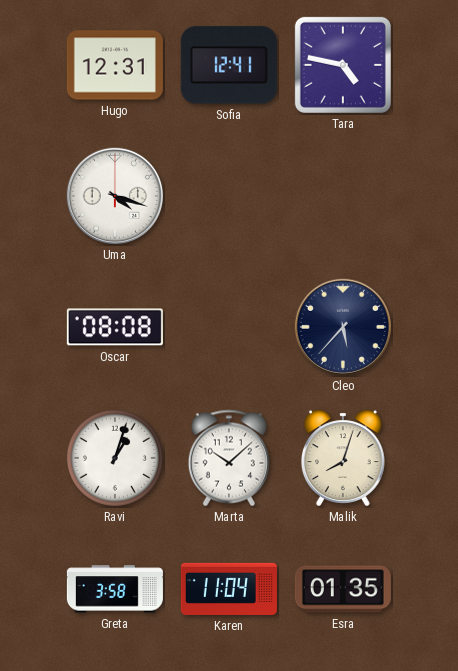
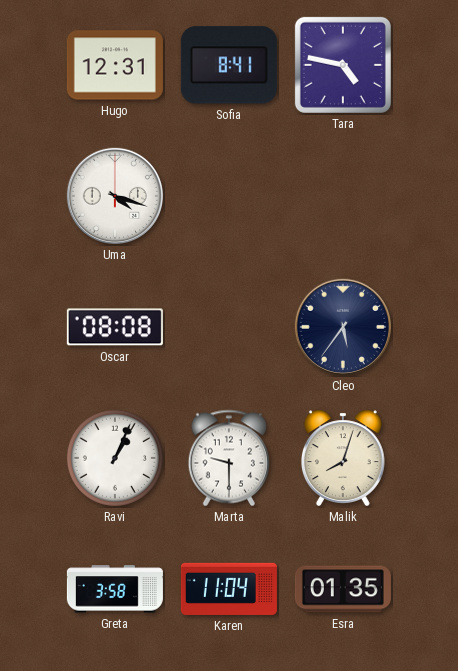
Sofia: 12:41 -> 8:41 (229, 65)
Cleo: 5:37 -> 5:36 (343, 327)
Ravi: 1:03 -> 1:04 (115, 458)
Marta: 10:08 -> 9:30 (229, 458)
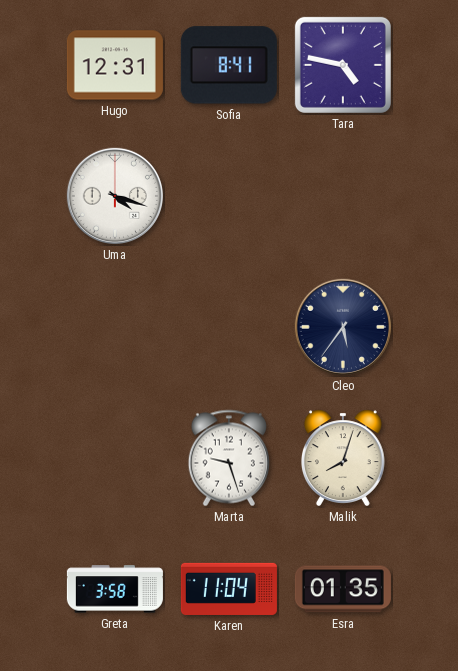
Oscar: 08:08 -> none (115, 327)
Ravi: 1:04 -> none (115, 458)
Marta: 9:30 -> 9:27 (229, 458)
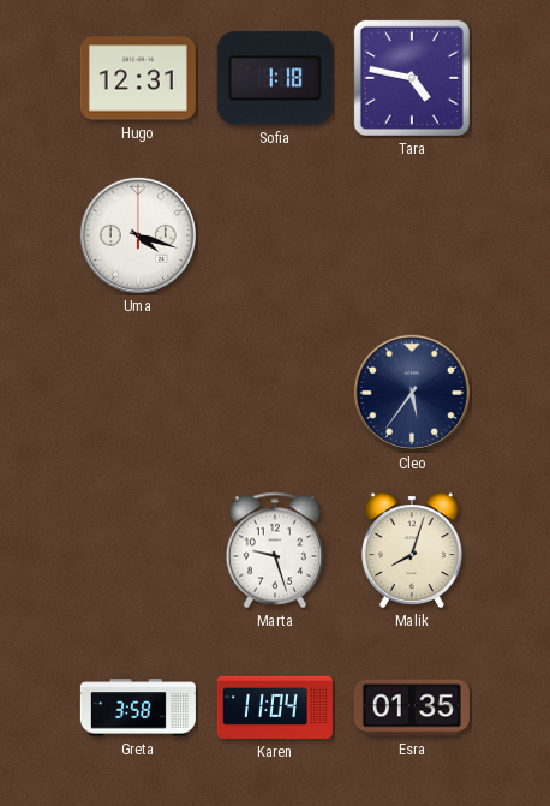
Sofia: 8:41 -> 1:18 (275, 78)
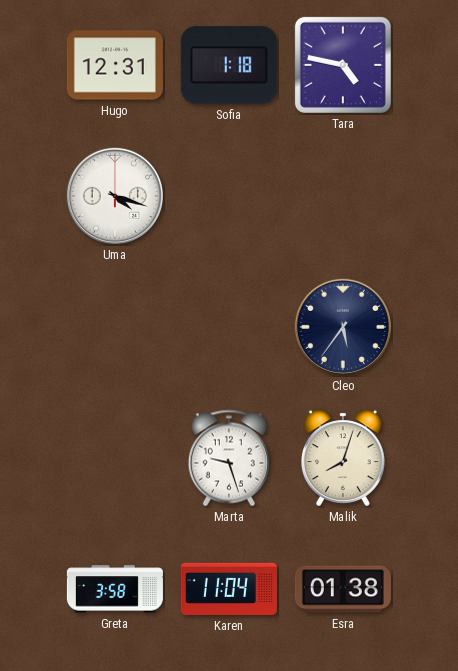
Esra: 01:35 -> 01:38 (343, 589)
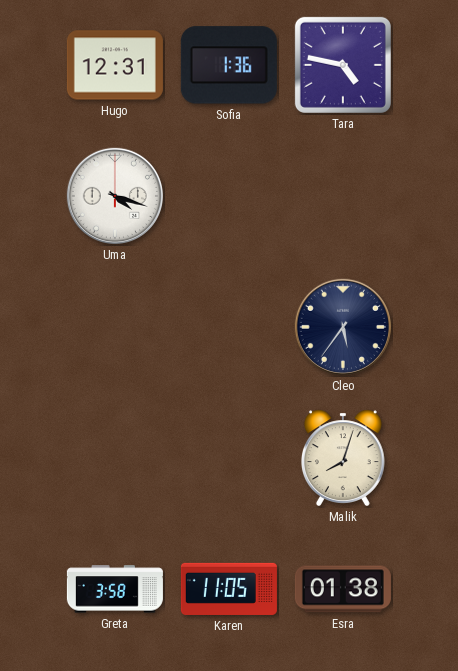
Sofia: 1:18 -> 1:36 (229, 65)
Marta: 9:27 -> none (229, 458)
Karen: 11:04 -> 11:05 (229, 589)
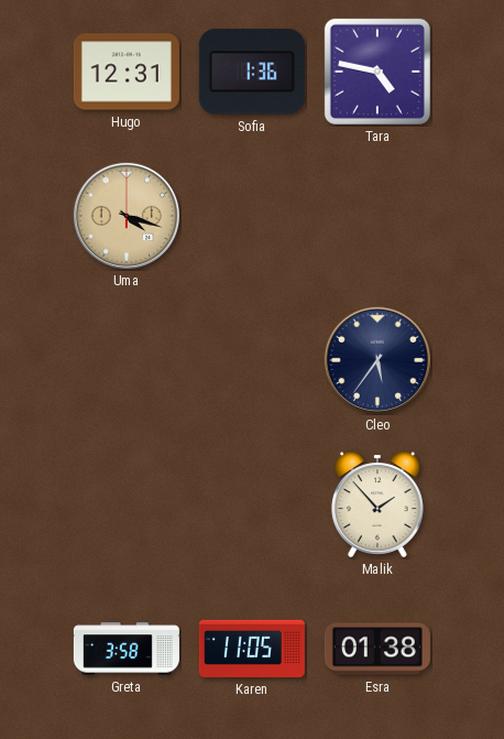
Uma dial: white -> champagne (127, 216)
Malik: 8:03 -> 1:53 (377, 504)
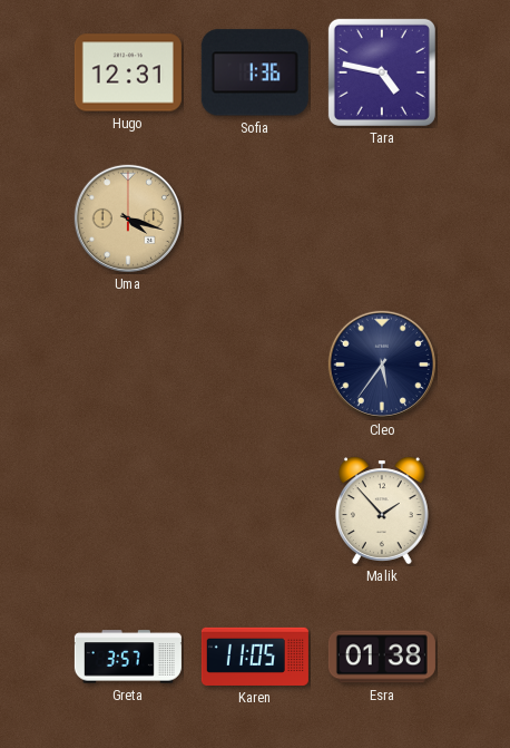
Greta: 3:58 -> 3:57 (128, 657)
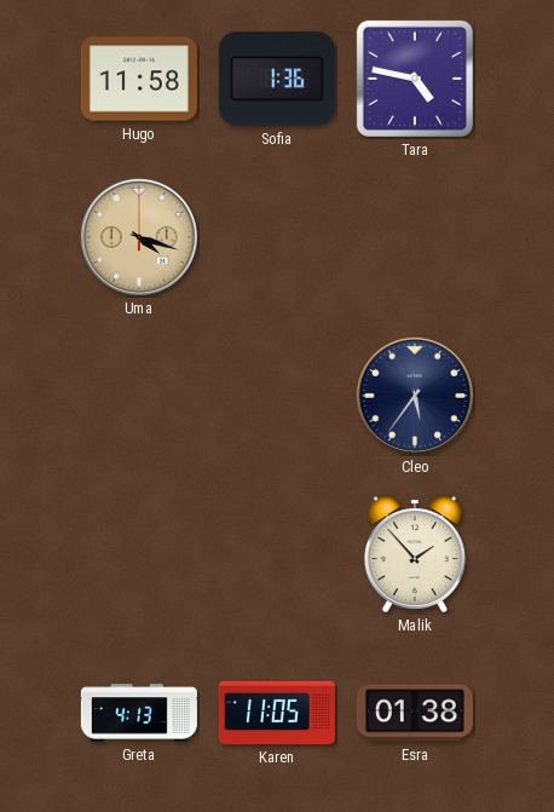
Hugo: 12:31 -> 11:58 (139, 79)
Greta: 3:57 -> 4:13 (139, 713)
